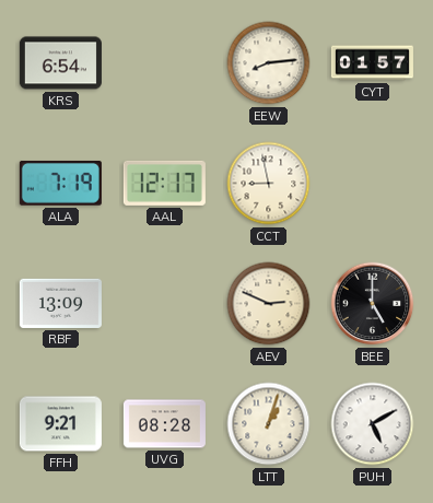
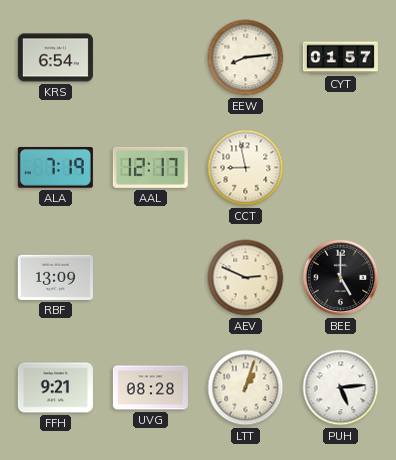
PUH: 5:10 -> 5:14 (341, 388)
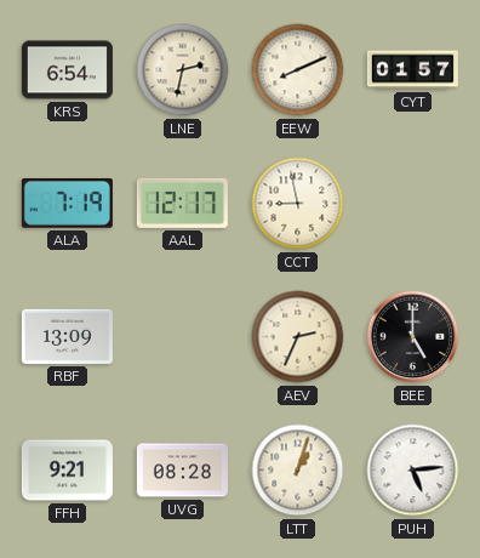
LNE: none -> 2:32 (183, 70)
EEW: 8:14 -> 8:11 (298, 70)
AEV: 2:49 -> 2:34 (298, 337)
